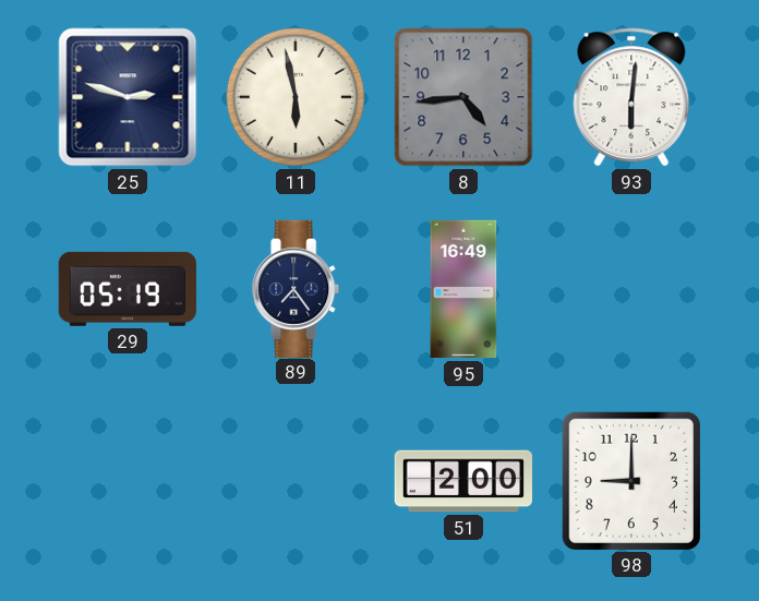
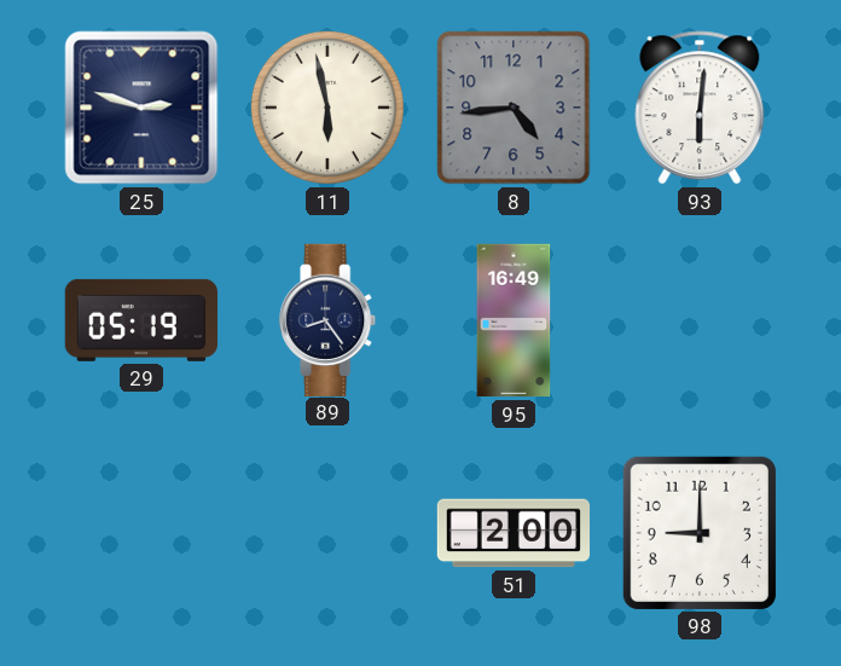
89: 7:24 -> 8:24 (329, 319)
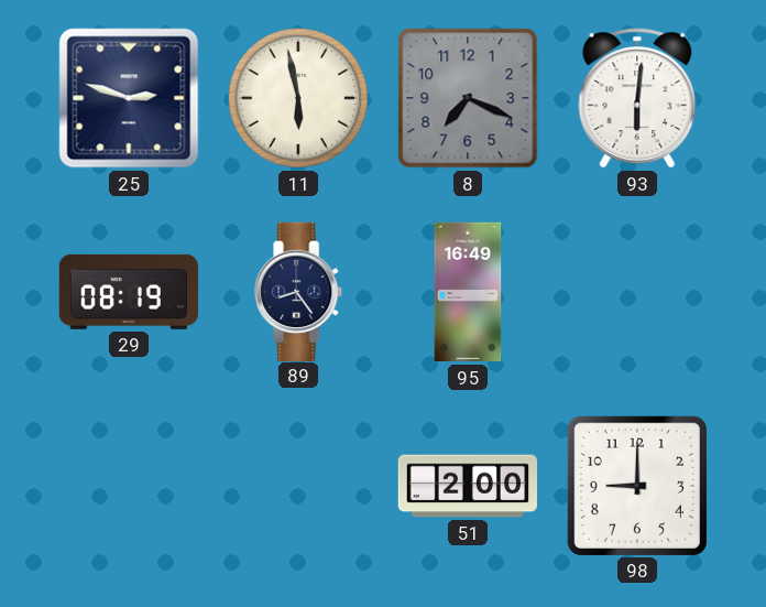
8: 4:44 -> 7:19 (468, 98)
29: 05:19 -> 08:19 (129, 292)
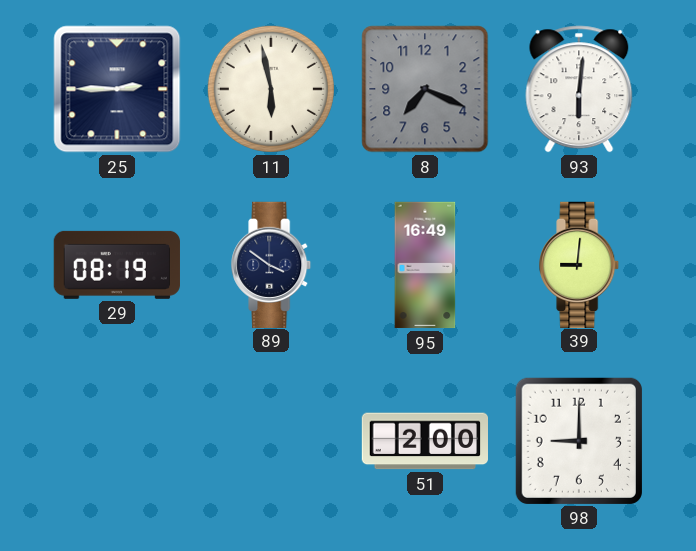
25: 2:48 -> 2:45 (117, 89)
89: 8:24 -> 3:51 (272, 264)
39: none -> 9:01 (580, 264)
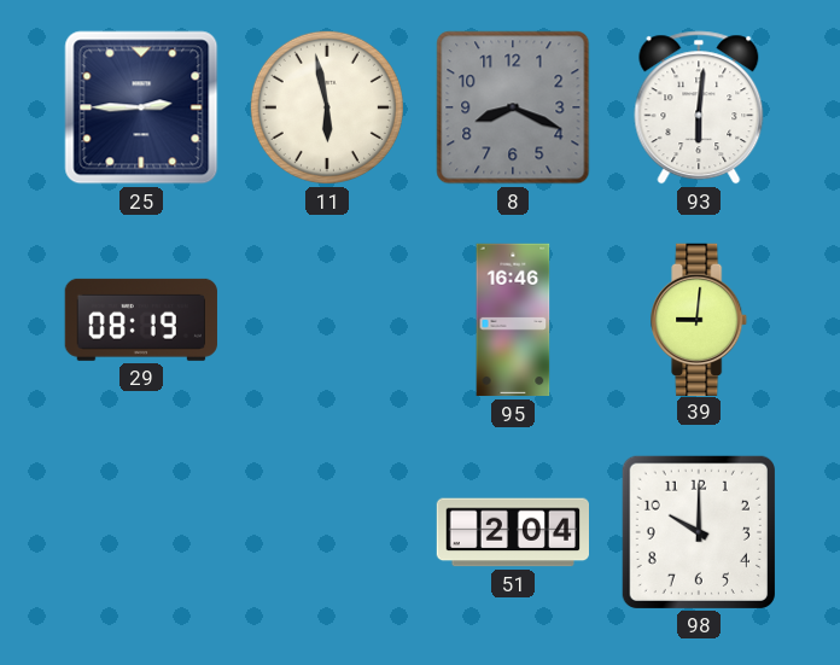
8: 7:19 -> 8:19 (513, 107)
89: 3:51 -> none (272, 264)
95: 16:49 -> 16:46 (513, 320)
51: 2:00 -> 2:04 (512, 532)
98: 9:00 -> 10:00 (699, 532)
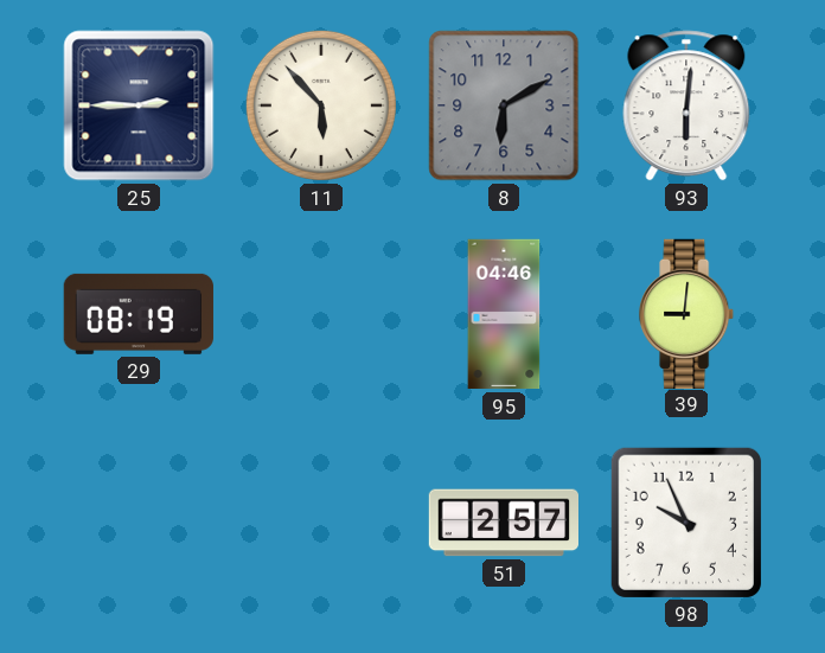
11: 5:58 -> 5:53 (321, 105)
8: 8:19 -> 6:10 (504, 105)
95: 16:46 -> 04:46 (504, 314)
51: 2:04 -> 2:57 (503, 523)
98: 10:00 -> 9:56 (686, 523)
